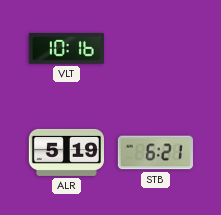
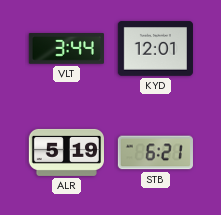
VLT: 10:16 -> 3:44 (66, 49)
KYD: none -> 12:01 (155, 49)
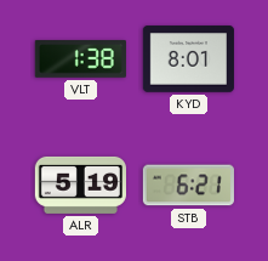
VLT: 3:44 -> 1:38 (80, 59)
KYD: 12:01 -> 8:01 (188, 59)
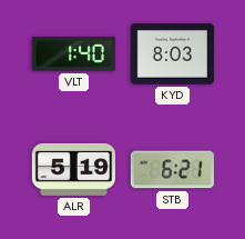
VLT: 1:38 -> 1:40 (73, 54)
KYD: 8:01 -> 8:03 (172, 54)
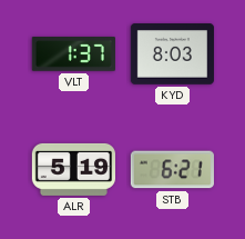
VLT: 1:40 -> 1:37 (73, 54)
